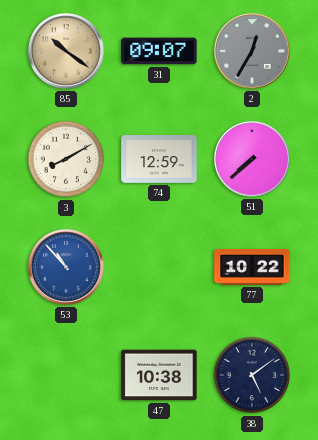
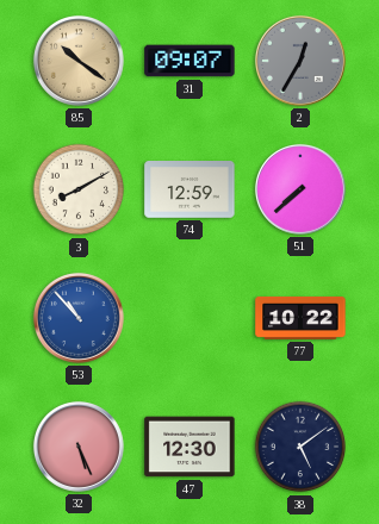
32: none -> 5:26 (79, 447)
47: 10:38 -> 12:30 (189, 447)
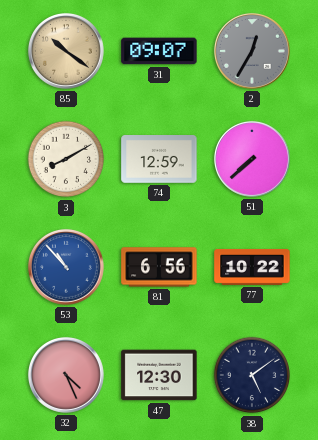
81: none -> 6:56 (159, 267)
32: 5:26 -> 4:26 (66, 375)
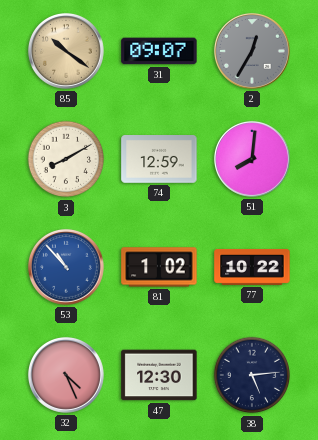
51: 7:38 -> 8:01 (252, 159)
81: 6:56 -> 1:02 (159, 267)
38: 5:09 -> 5:14 (252, 375)
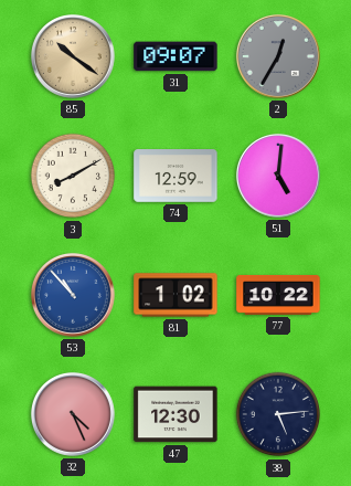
51: 8:01 -> 5:01 (278, 176)
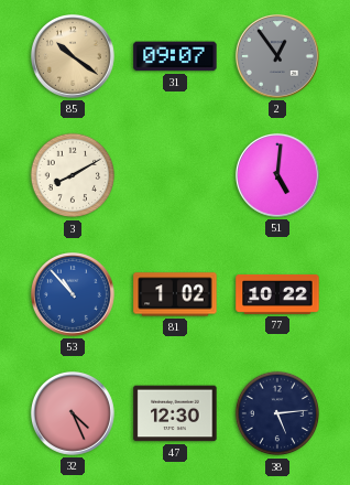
2: 12:35 -> 12:54 (277, 56)
74: 12:59 -> none (175, 176)
